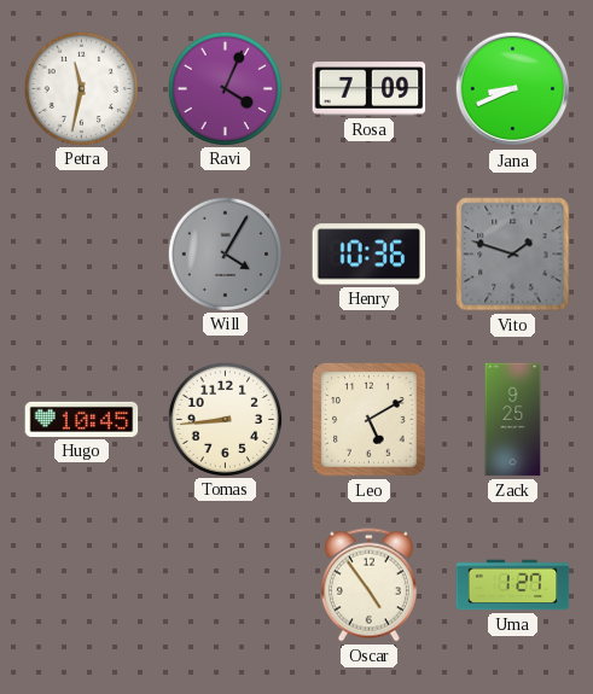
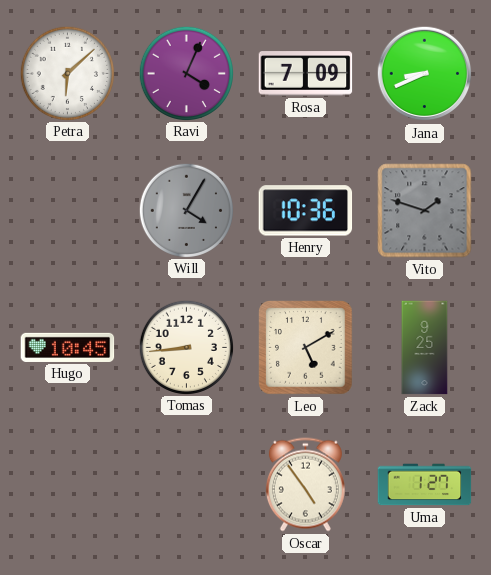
Petra: 11:32 -> 6:08 (67, 73)
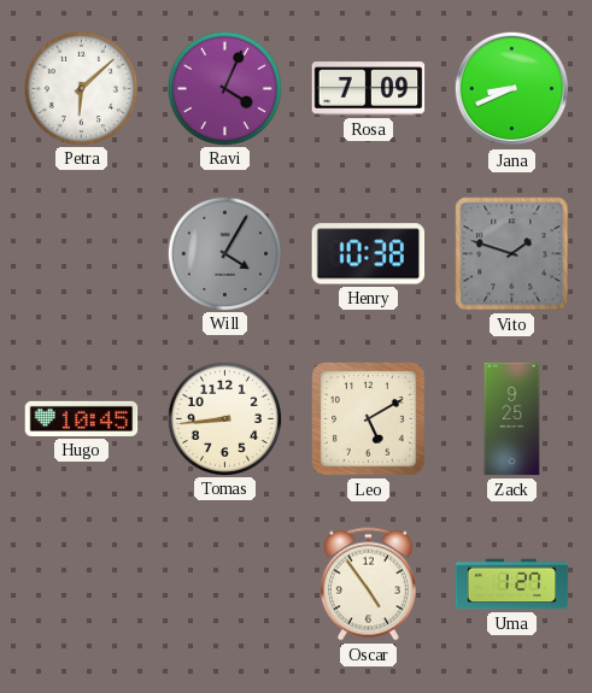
Henry: 10:36 -> 10:38 (369, 254)
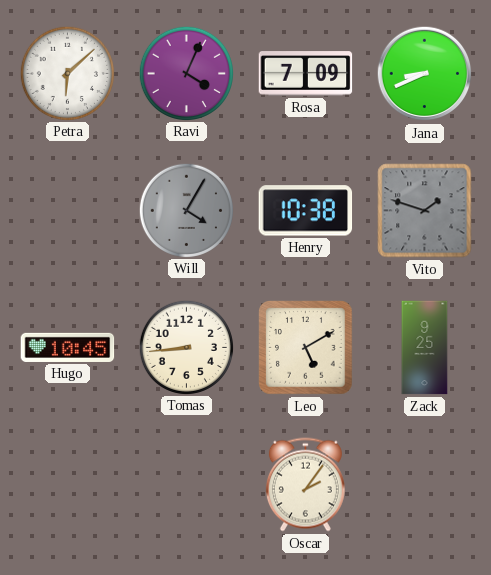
Oscar: 4:54 -> 2:06 (305, 485)
Uma: 1:27 -> none (512, 585)
